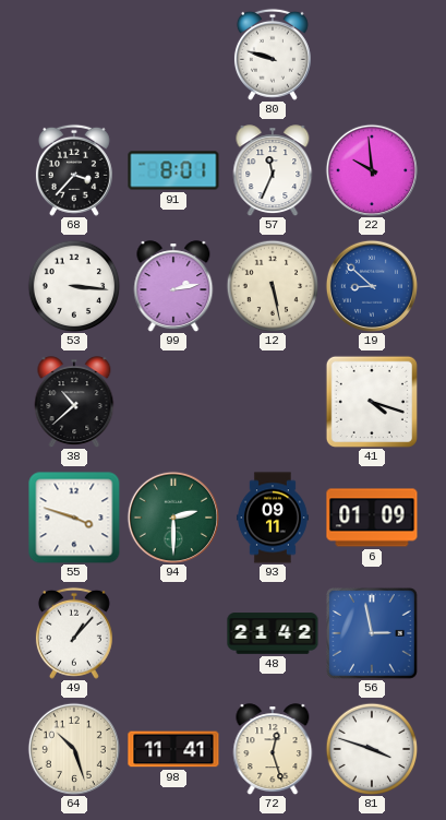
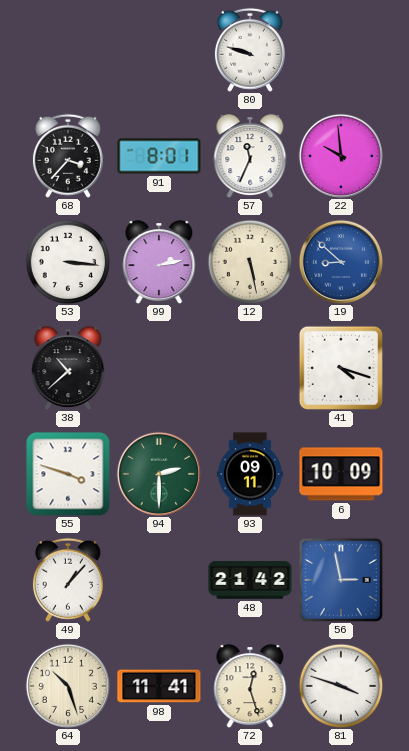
6: 01:09 -> 10:09 (341, 474)
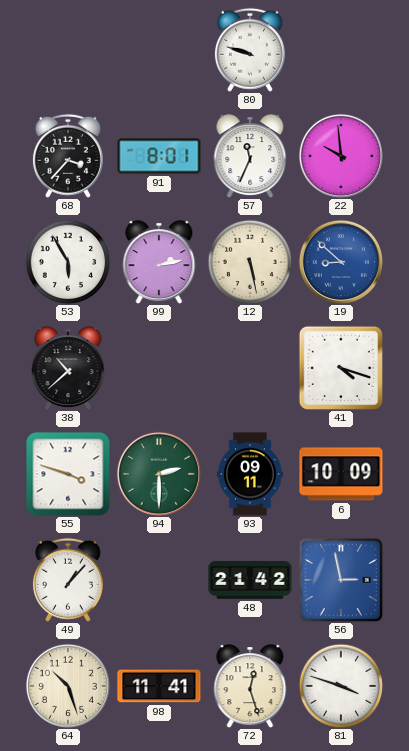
53: 3:16 -> 5:55 (68, 262)
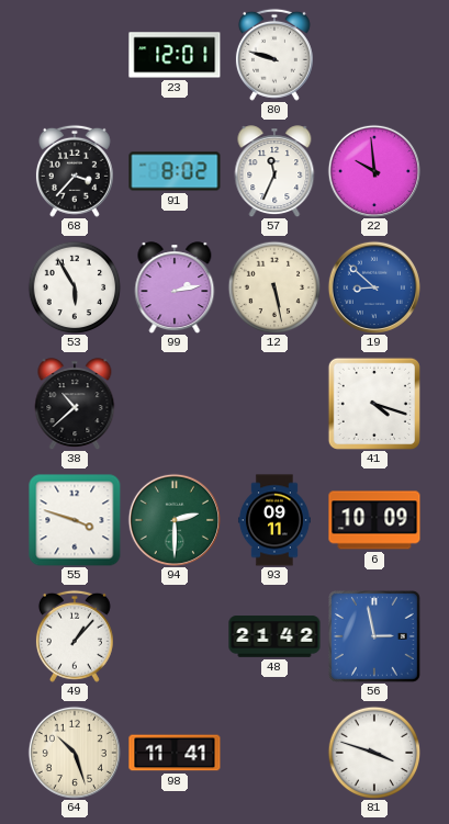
23: none -> 12:01 (175, 55)
91: 8:01 -> 8:02 (175, 171)
72: 12:27 -> none (250, 686)
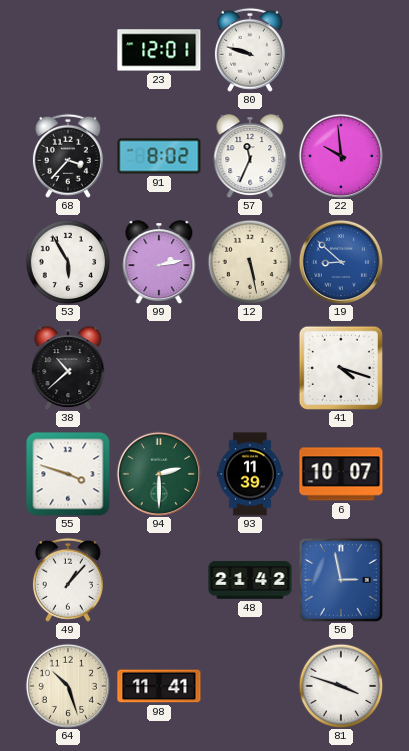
93: 09:11 -> 11:39 (250, 474)
6: 10:09 -> 10:07 (341, 474)
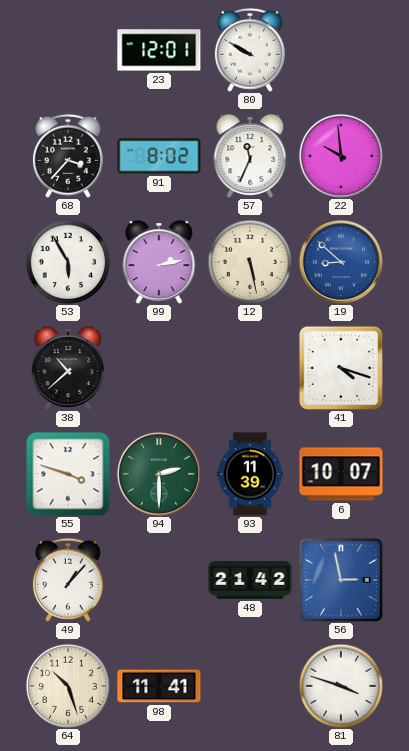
80: 9:48 -> 9:50 (250, 50)
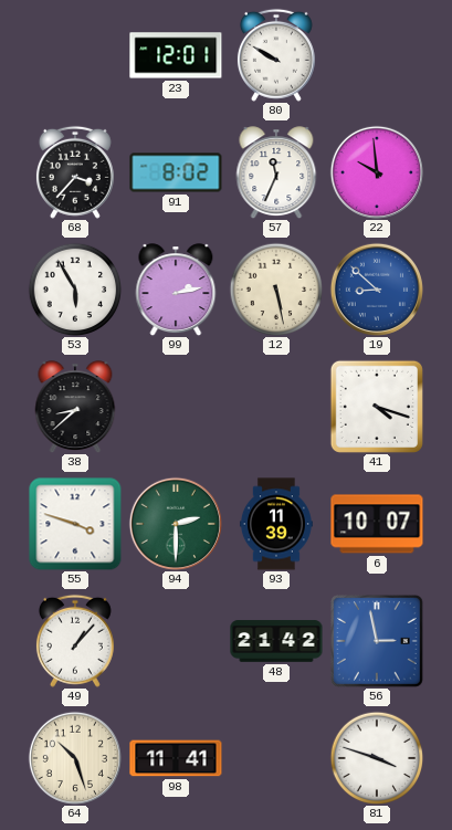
38: 10:38 -> 8:38 (75, 407)
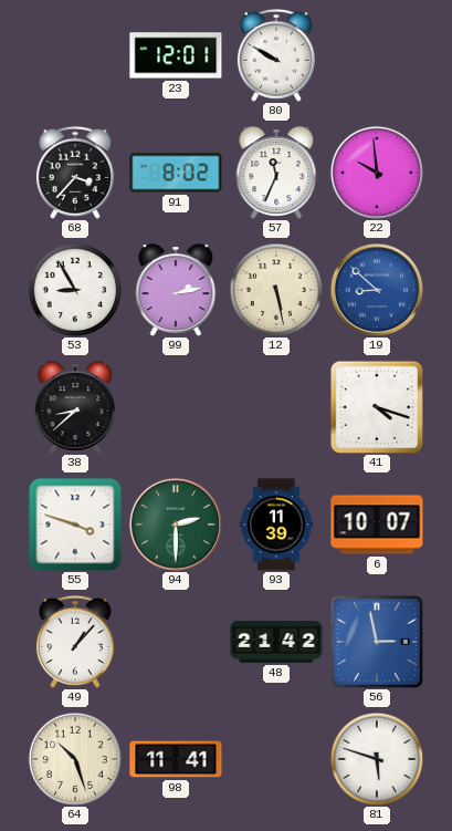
53: 5:55 -> 8:55 (75, 290)
81: 3:48 -> 5:48 (377, 759)
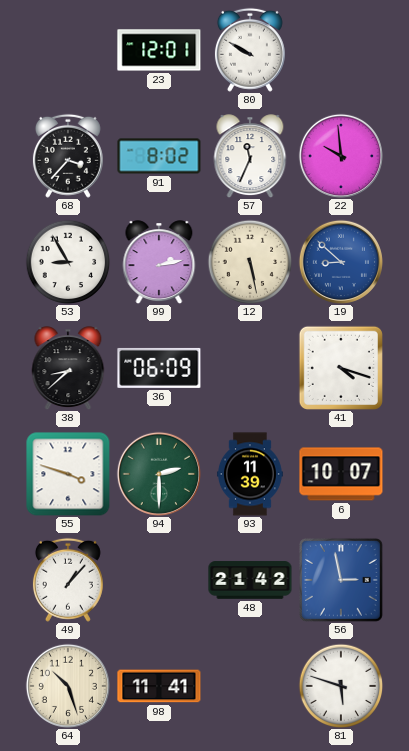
36: none -> 06:09 (159, 368)
